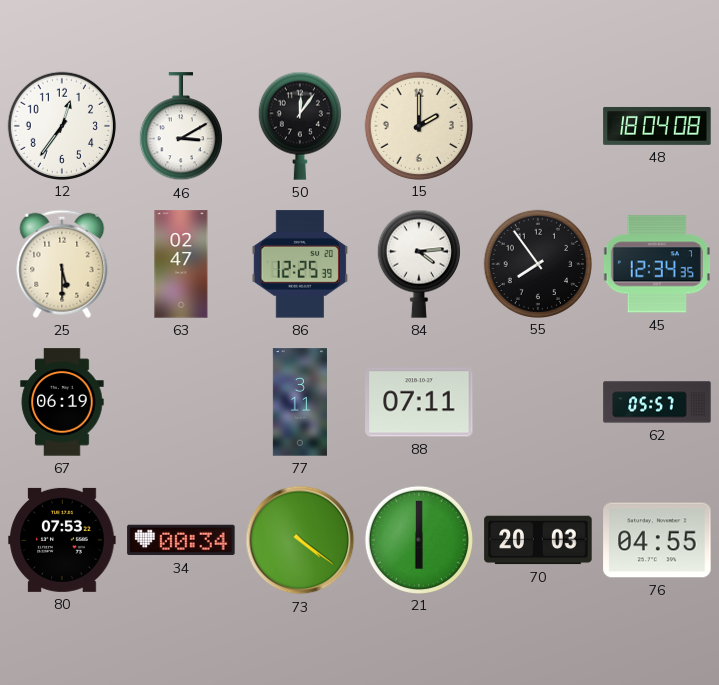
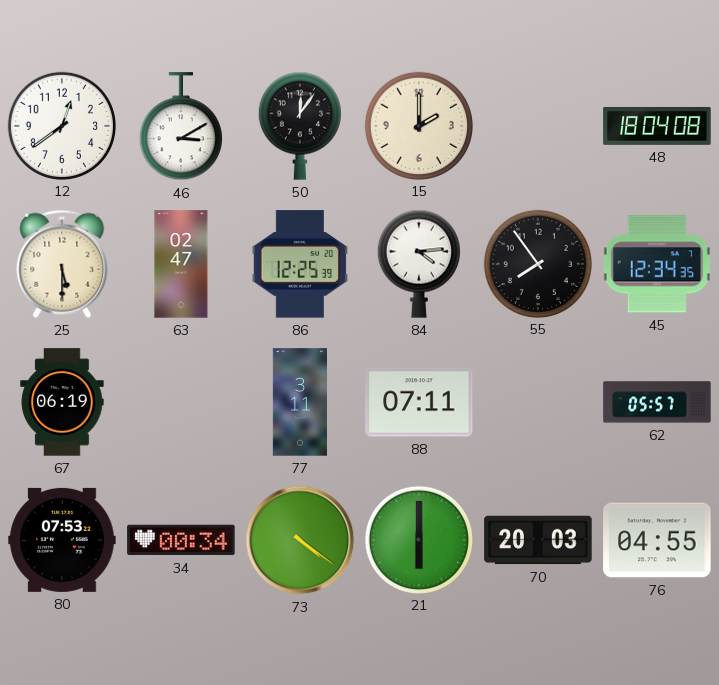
12: 12:36 -> 12:39 (61, 125)
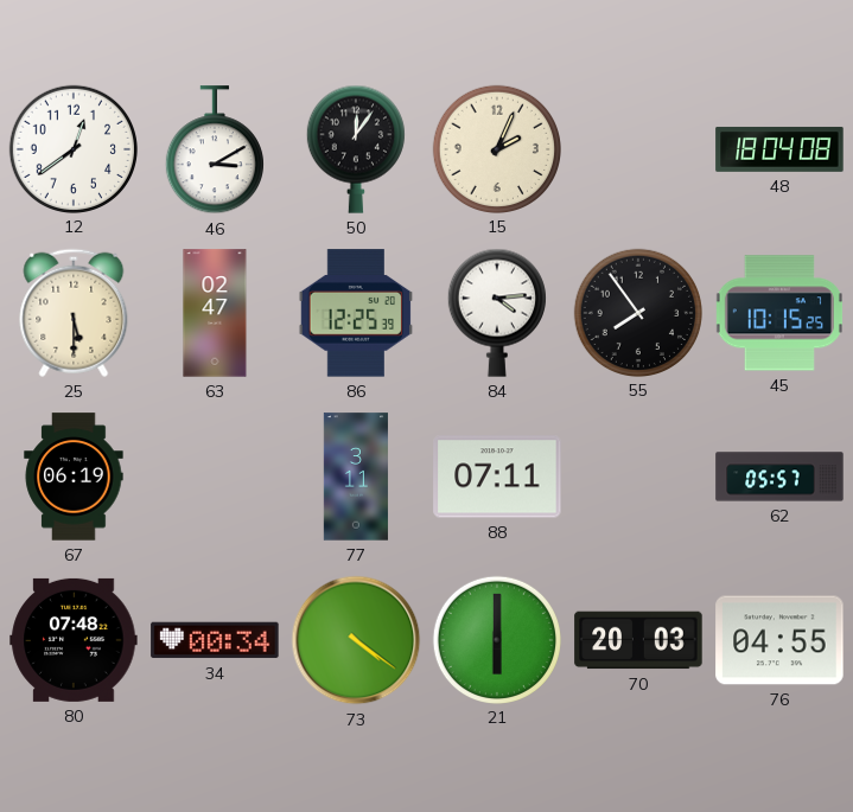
15: 2:00 -> 2:04 (496, 148)
45: 12:34 -> 10:15 (779, 313)
80: 07:53 -> 07:48 (74, 640)
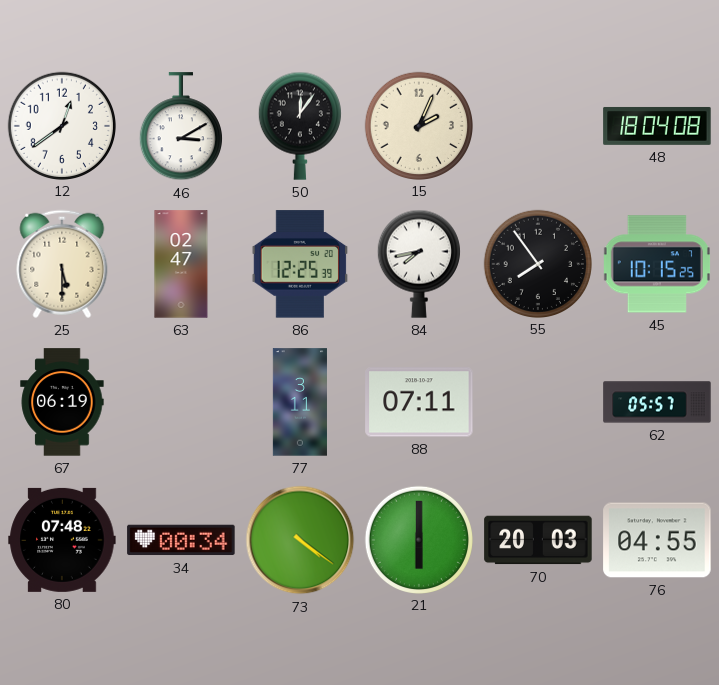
84: 4:14 -> 7:43 (419, 264)
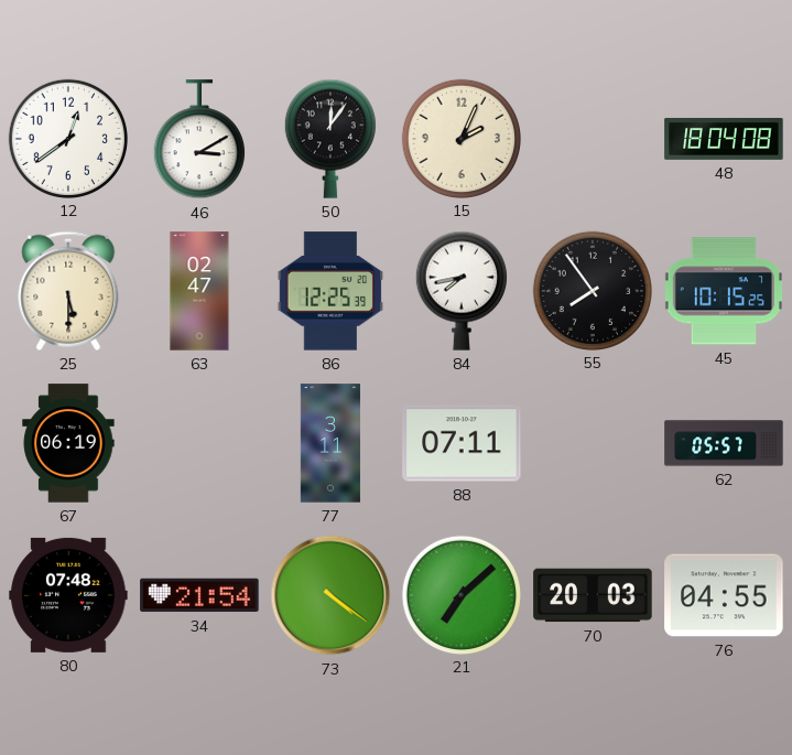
34: 00:34 -> 21:54 (199, 595)
21: 6:00 -> 7:08 (460, 594)
